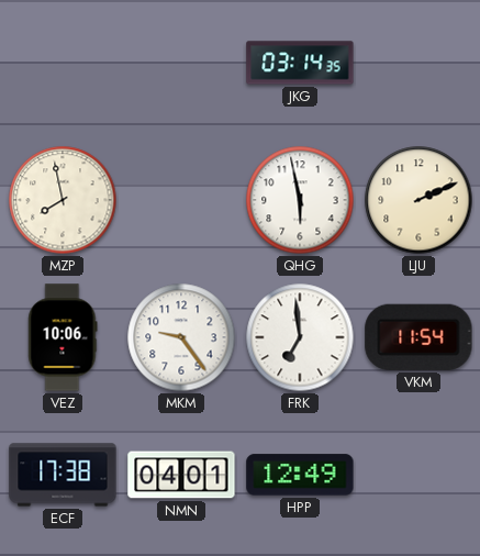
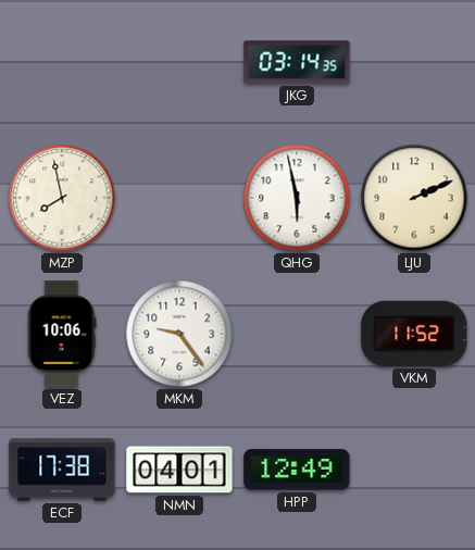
FRK: 6:59 -> none (300, 337)
VKM: 11:54 -> 11:52 (414, 334)
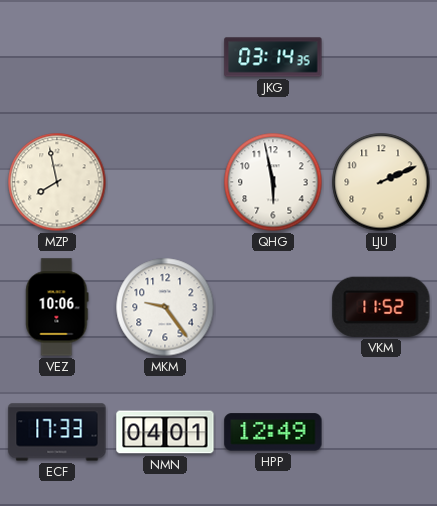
ECF: 17:38 -> 17:33 (57, 432)
